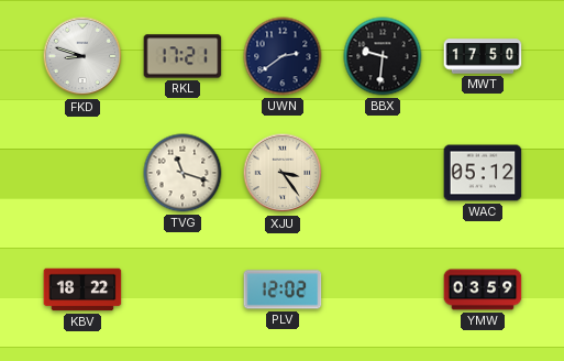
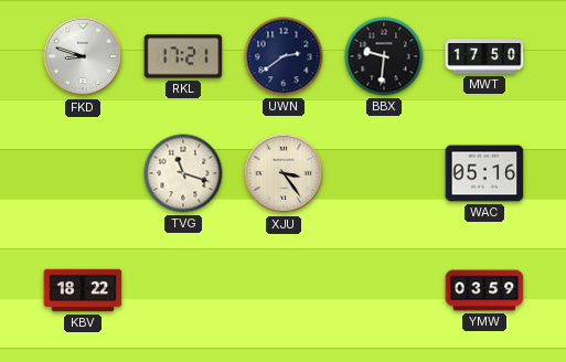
WAC: 05:12 -> 05:16 (484, 173)
PLV: 12:02 -> none (283, 289)
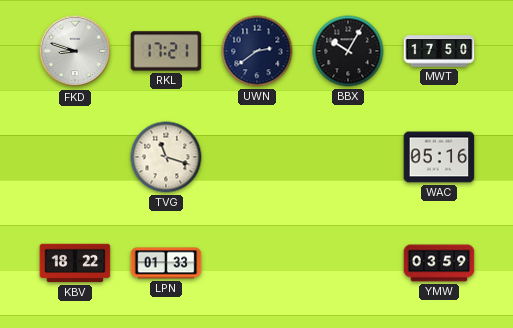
BBX: 9:31 -> 10:05 (348, 51)
XJU: 3:24 -> none (284, 173)
LPN: none -> 01:33 (166, 263)
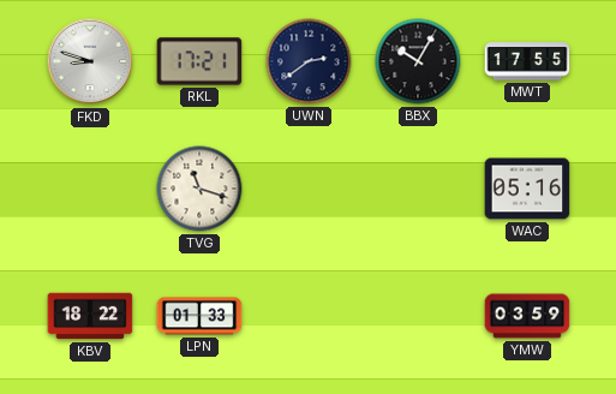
MWT: 17:50 -> 17:55 (527, 61)
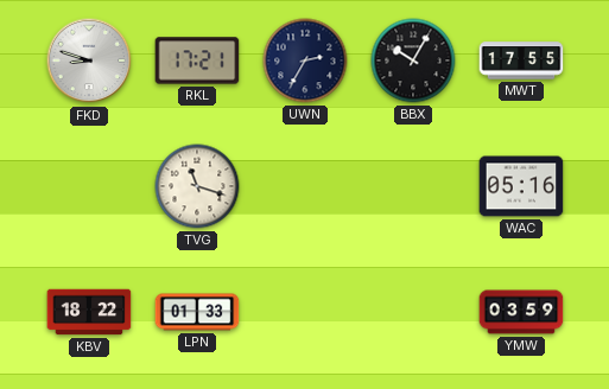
UWN: 2:39 -> 2:35 (305, 60)
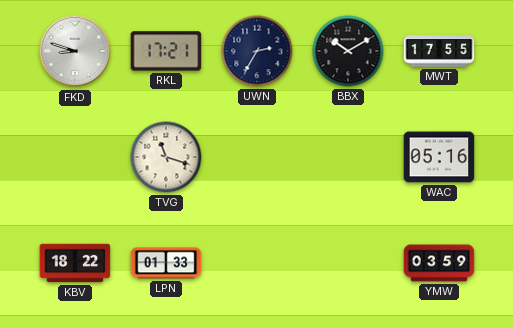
BBX: 10:05 -> 10:10 (348, 51)
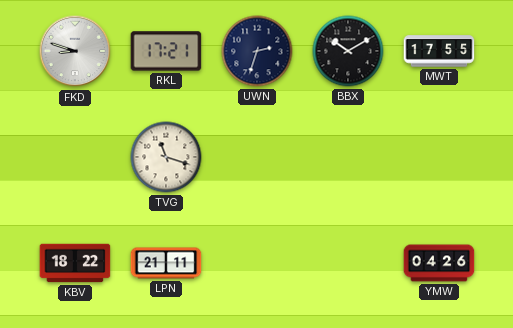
UWN: 2:35 -> 2:33 (257, 51)
WAC: 05:16 -> none (439, 157)
LPN: 01:33 -> 21:11 (166, 263)
YMW: 03:59 -> 04:26 (439, 263)
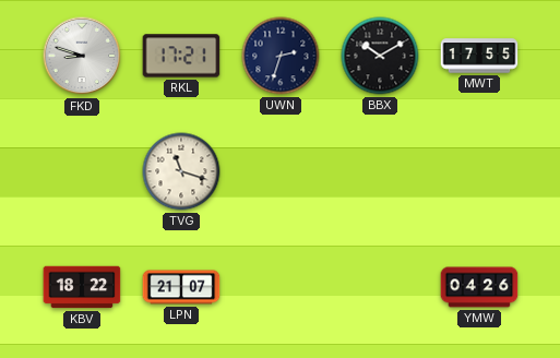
LPN: 21:11 -> 21:07 (181, 287)
